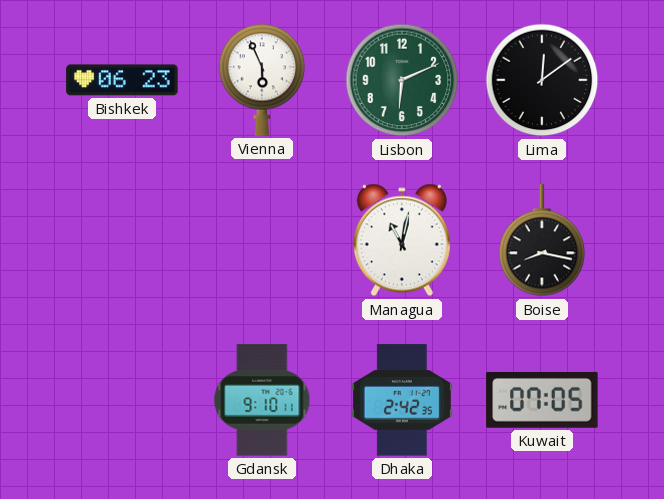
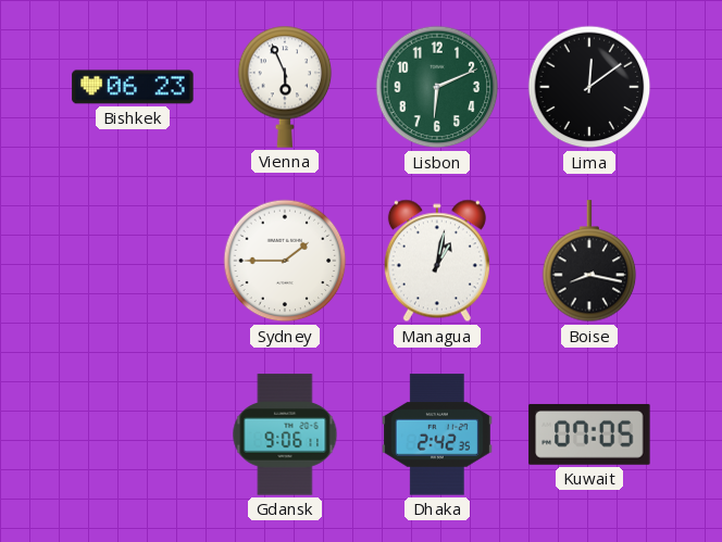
Sydney: none -> 1:45 (285, 261)
Managua: 11:02 -> 1:02 (437, 261)
Gdansk: 9:10 -> 9:06 (285, 434)
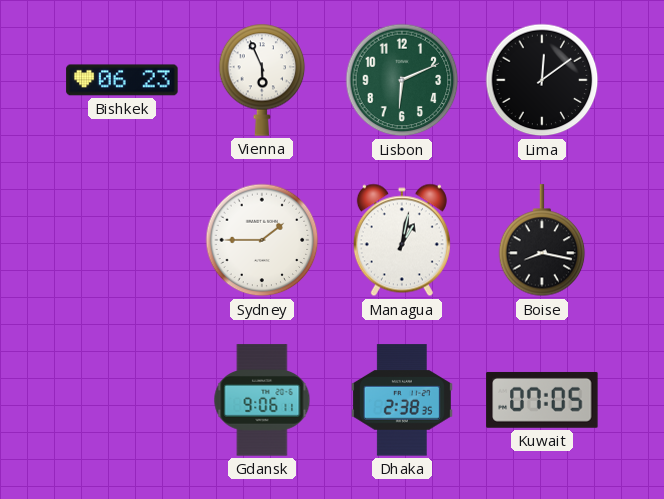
Dhaka: 2:42 -> 2:38 (402, 400)
